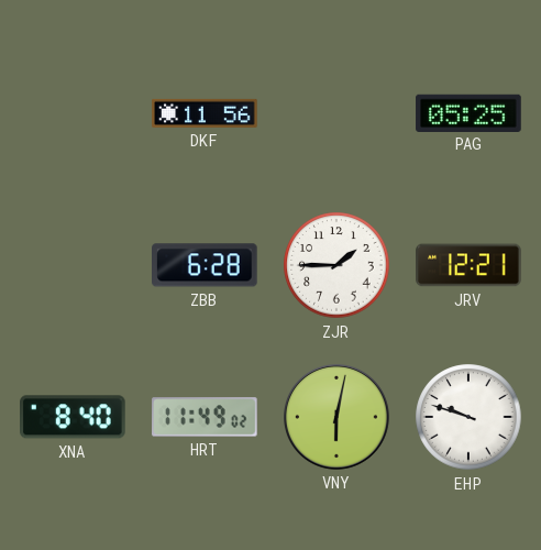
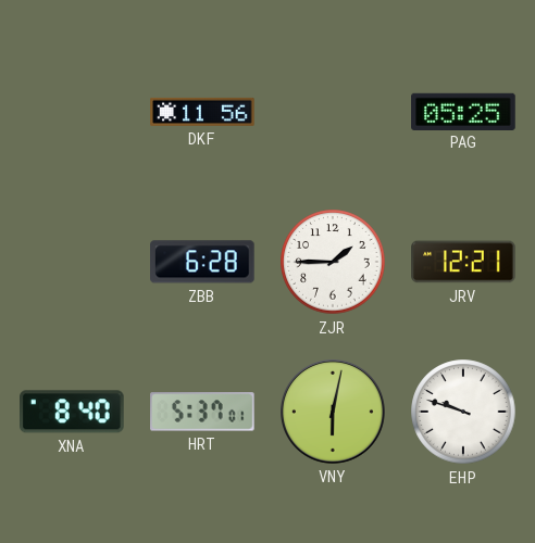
HRT: 11:49 -> 5:37 (203, 412)
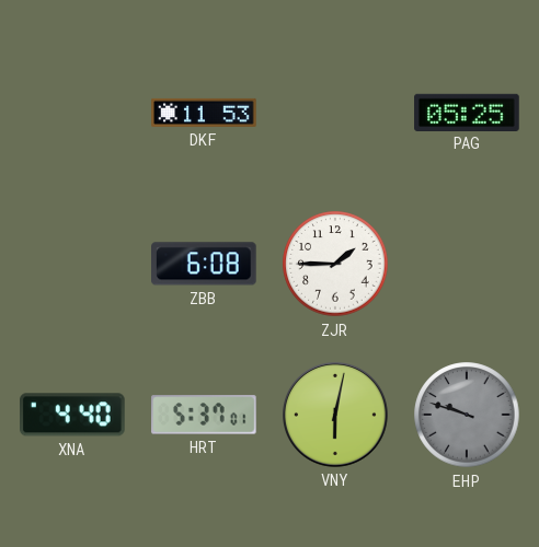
DKF: 11:56 -> 11:53 (204, 113)
ZBB: 6:28 -> 6:08 (205, 264)
JRV: 12:21 -> none (463, 262)
XNA: 8:40 -> 4:40 (73, 415)
EHP dial: white -> grey (467, 415)
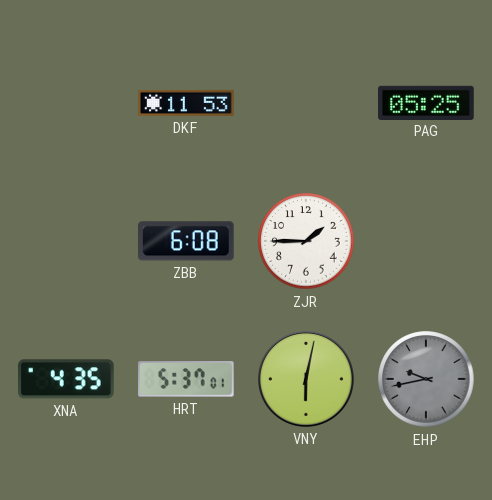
XNA: 4:40 -> 4:35 (67, 379)
EHP: 9:48 -> 9:43 (426, 379)
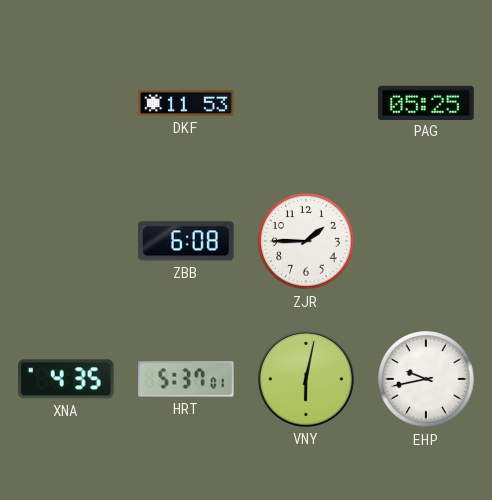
EHP dial: grey -> white (426, 379)
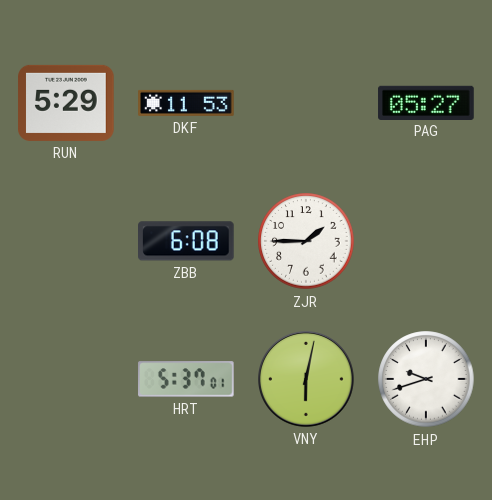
RUN: none -> 5:29 (66, 103)
PAG: 05:25 -> 05:27 (426, 102)
XNA: 4:35 -> none (67, 379)
EHP: 9:43 -> 9:42 (426, 379)
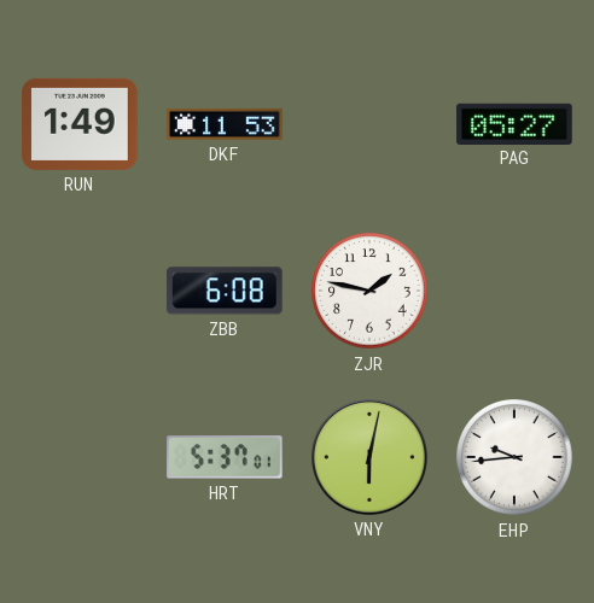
RUN: 5:29 -> 1:49 (80, 124)
ZJR: 1:45 -> 1:47 (369, 291)
EHP: 9:42 -> 9:44 (514, 457)
